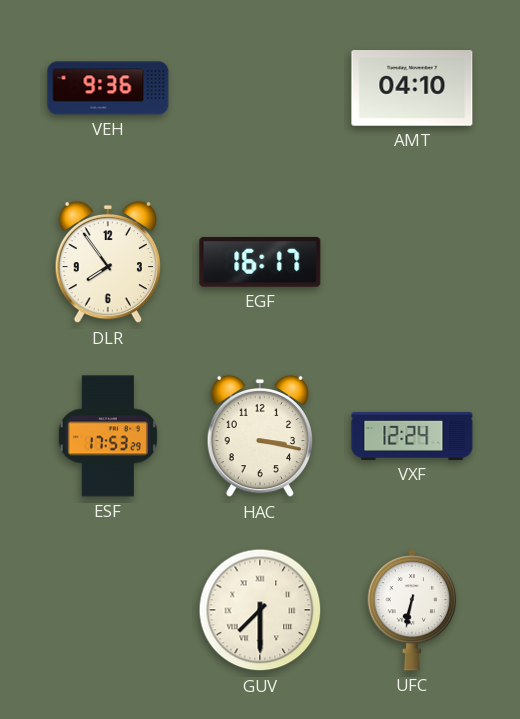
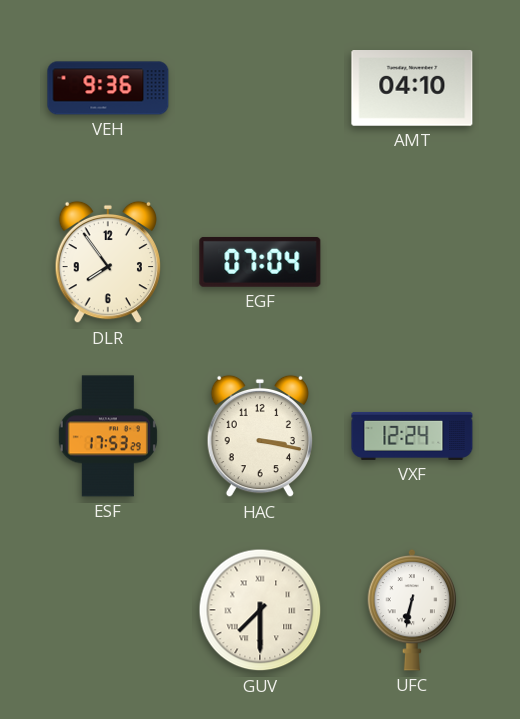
EGF: 16:17 -> 07:04 (260, 262)
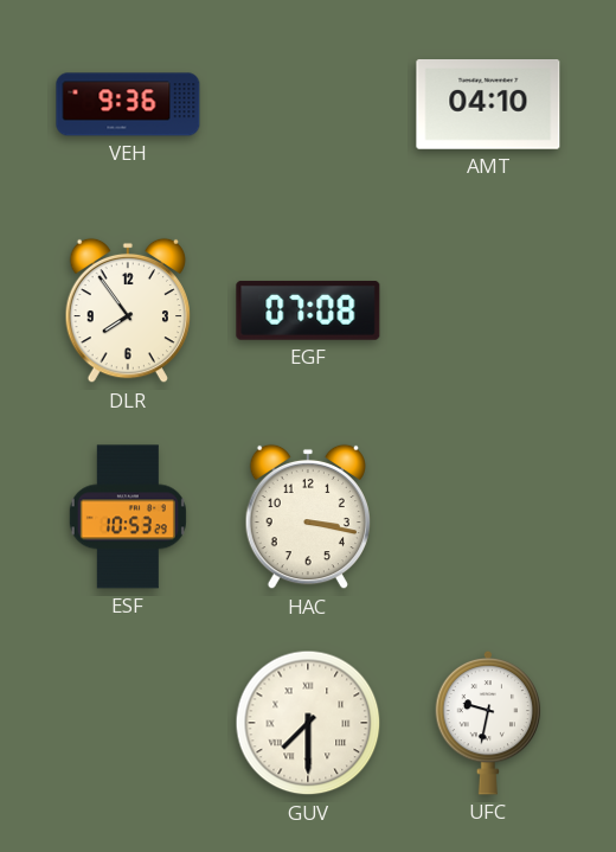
EGF: 07:04 -> 07:08 (308, 310)
ESF: 17:53 -> 10:53 (128, 517)
VXF: 12:24 -> none (412, 436)
UFC: 6:32 -> 9:32 (488, 723)
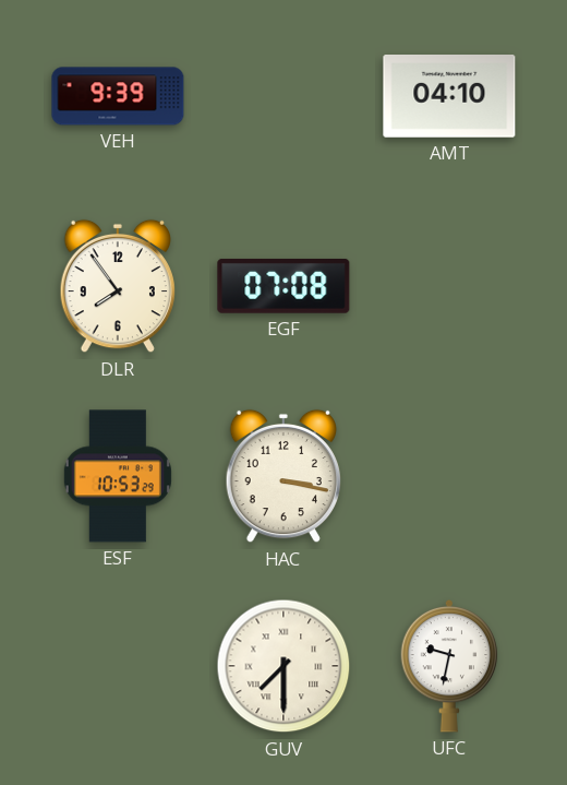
VEH: 9:36 -> 9:39 (118, 96)
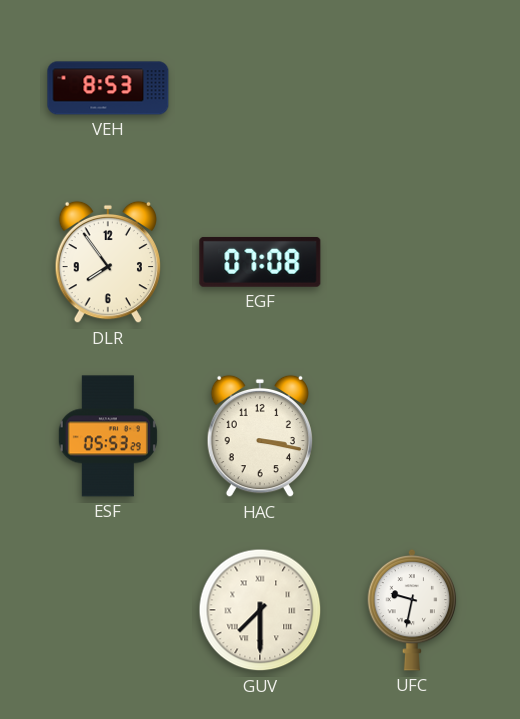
VEH: 9:39 -> 8:53 (108, 88)
AMT: 04:10 -> none (449, 96)
ESF: 10:53 -> 05:53 (108, 436)
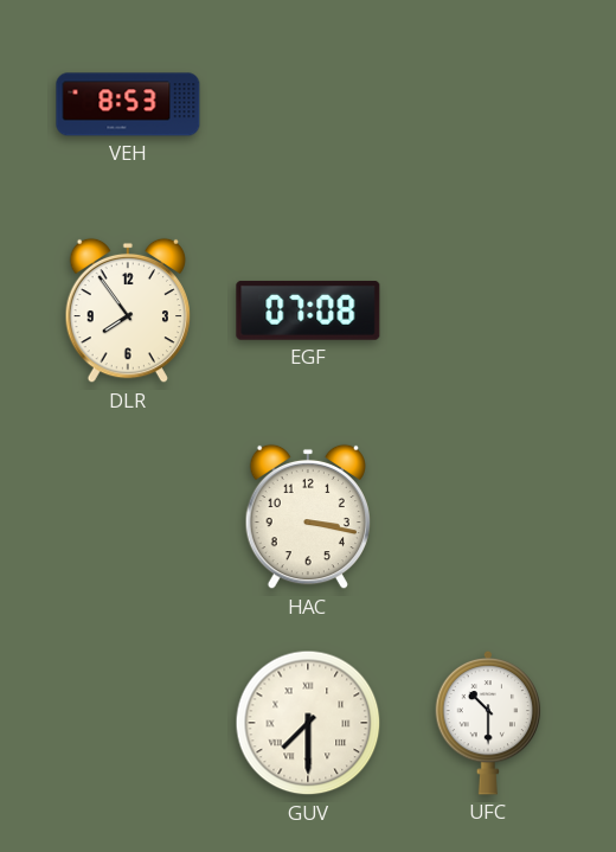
ESF: 05:53 -> none (108, 436)
UFC: 9:32 -> 10:30 (488, 723)
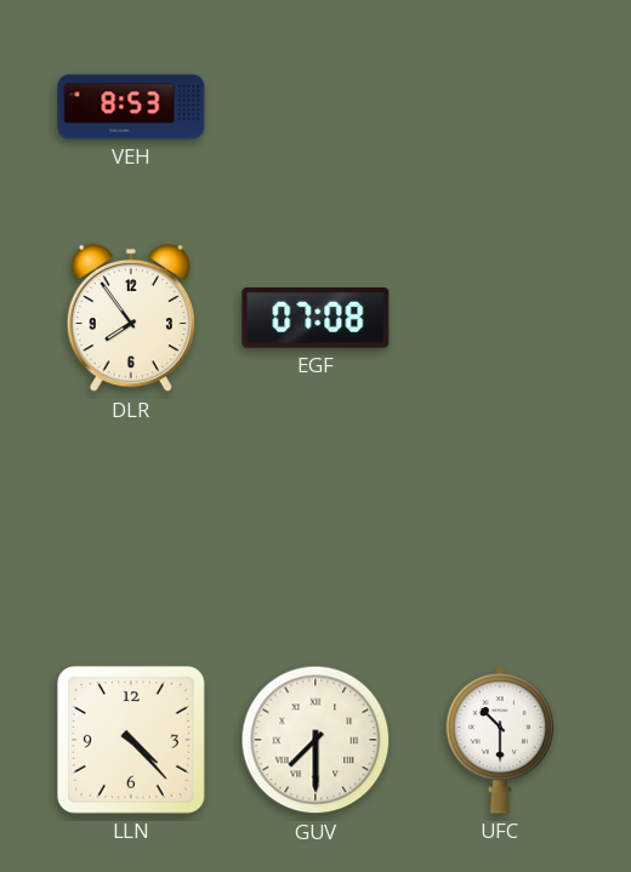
HAC: 3:17 -> none (307, 517)
LLN: none -> 4:23 (131, 740)
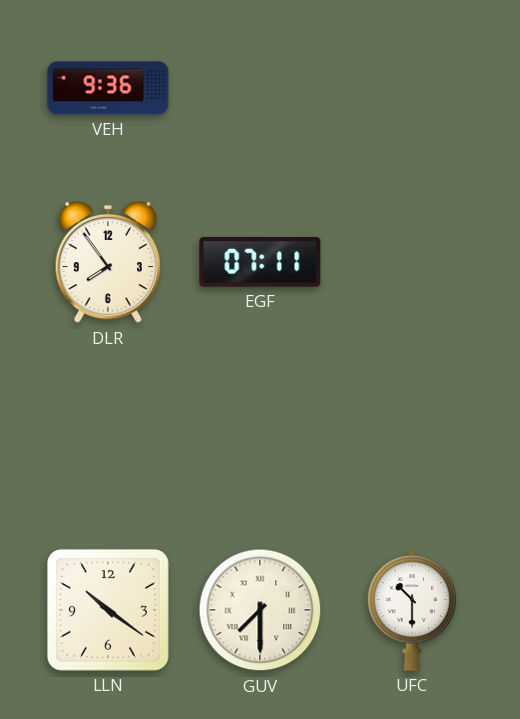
VEH: 8:53 -> 9:36 (108, 88)
EGF: 07:08 -> 07:11 (260, 262)
LLN: 4:23 -> 10:21 (108, 610)
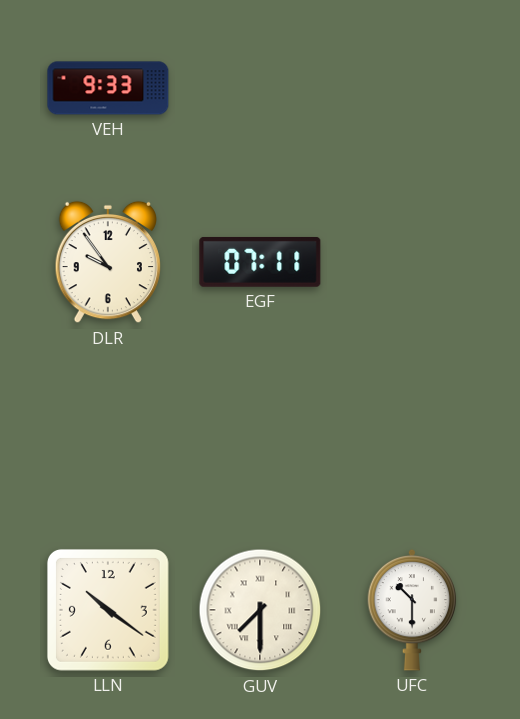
VEH: 9:36 -> 9:33 (108, 88)
DLR: 7:54 -> 9:54 (107, 262)
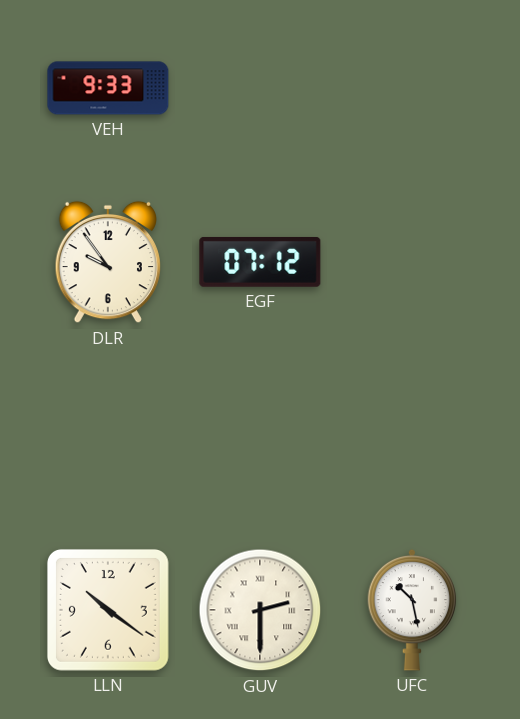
EGF: 07:11 -> 07:12 (260, 262)
GUV: 7:30 -> 2:30 (260, 610)
UFC: 10:30 -> 10:28 (412, 610)
